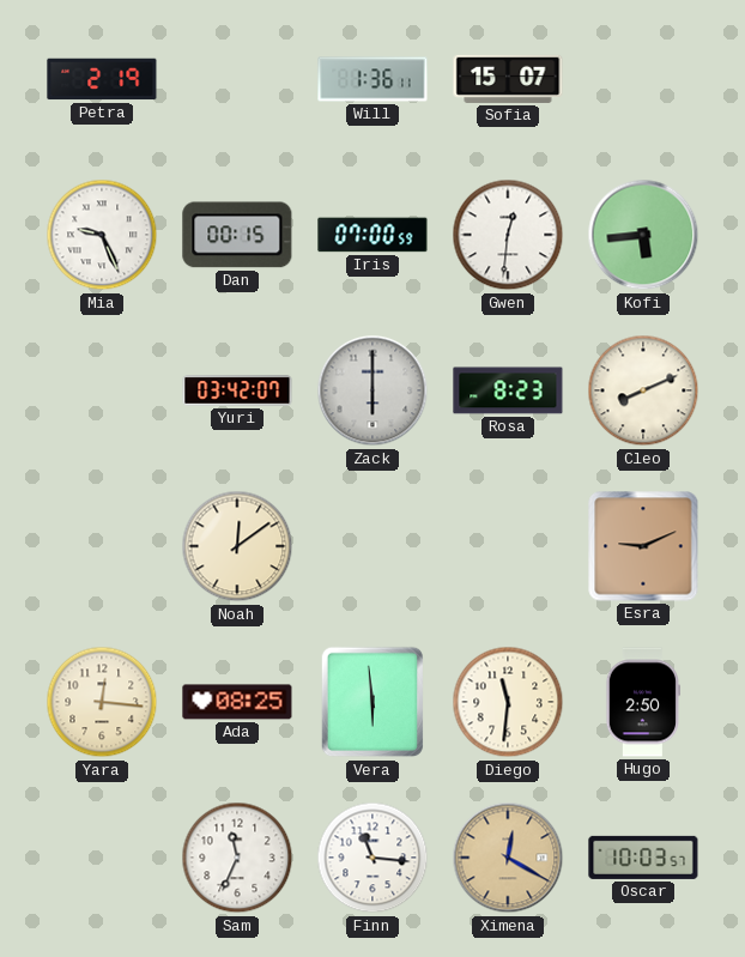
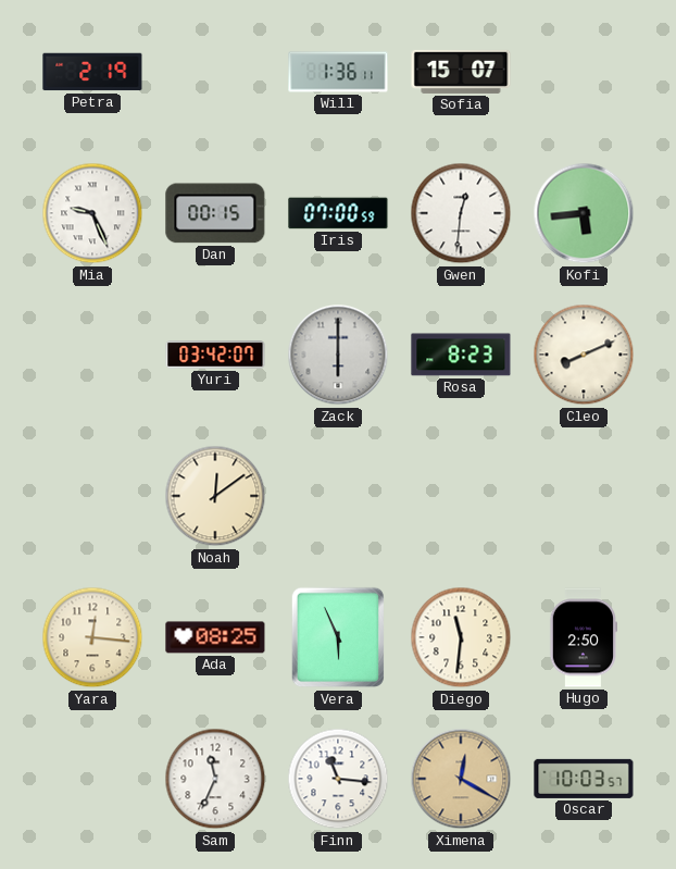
Esra: 9:11 -> none (643, 546)
Vera: 5:59 -> 5:56 (338, 637)
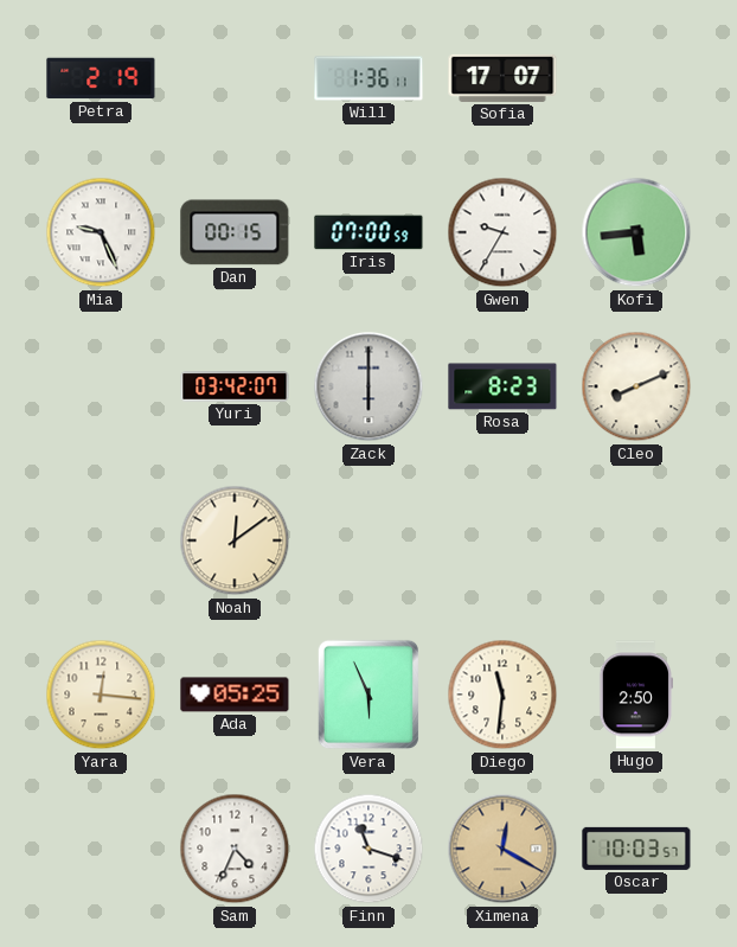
Sofia: 15:07 -> 17:07 (502, 78)
Gwen: 12:31 -> 9:35 (502, 232)
Ada: 08:25 -> 05:25 (235, 695)
Sam: 11:34 -> 4:34 (235, 849)
Finn: 11:16 -> 11:18 (368, 849)
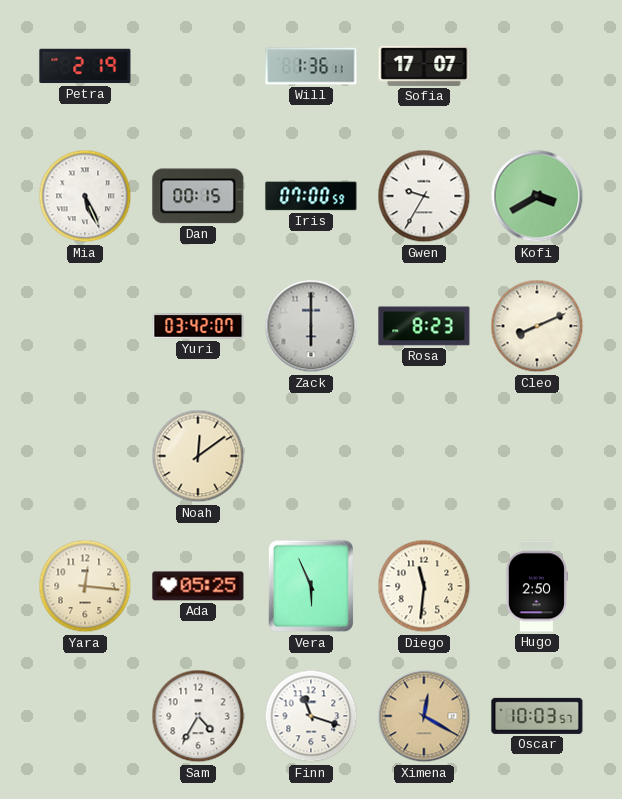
Mia: 9:26 -> 5:26 (85, 196)
Kofi: 5:44 -> 3:40 (537, 196)
Sam: 4:34 -> 4:35 (198, 716)
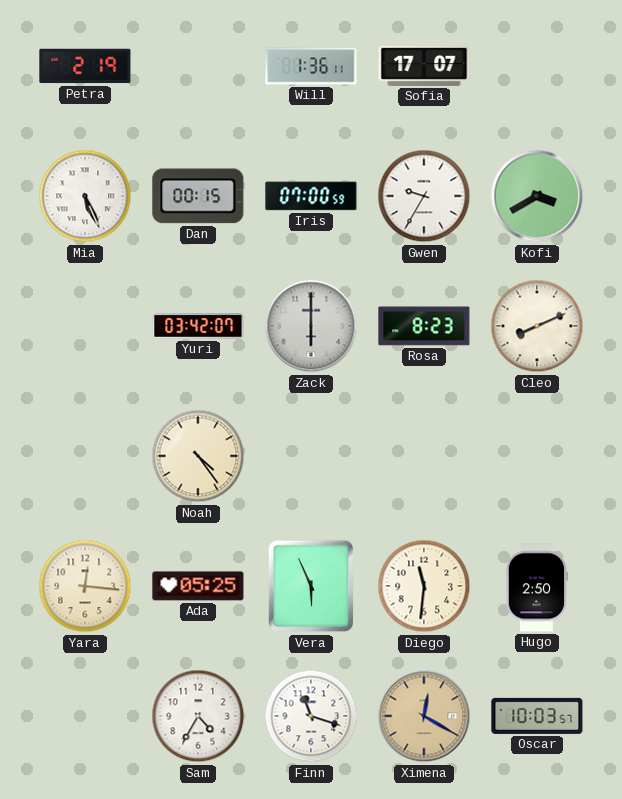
Noah: 12:09 -> 4:24 (198, 456)
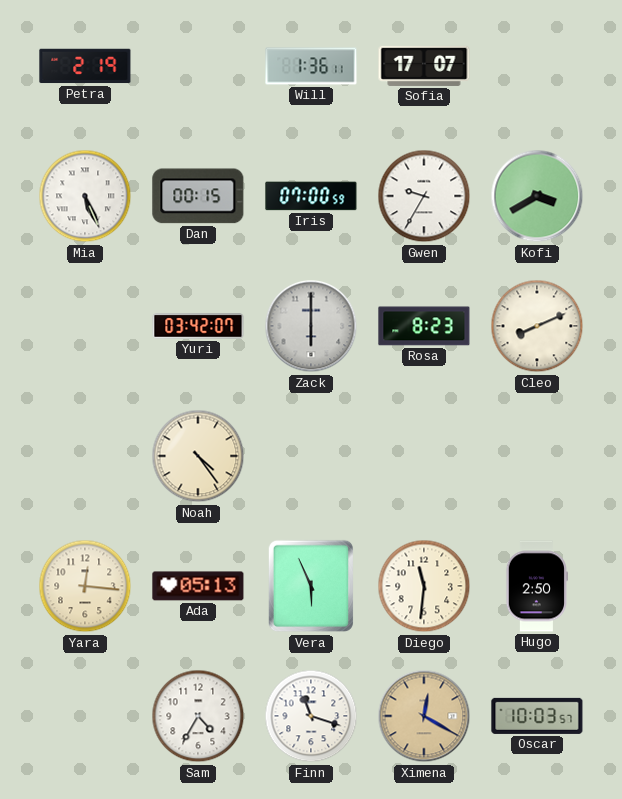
Ada: 05:25 -> 05:13 (198, 586)
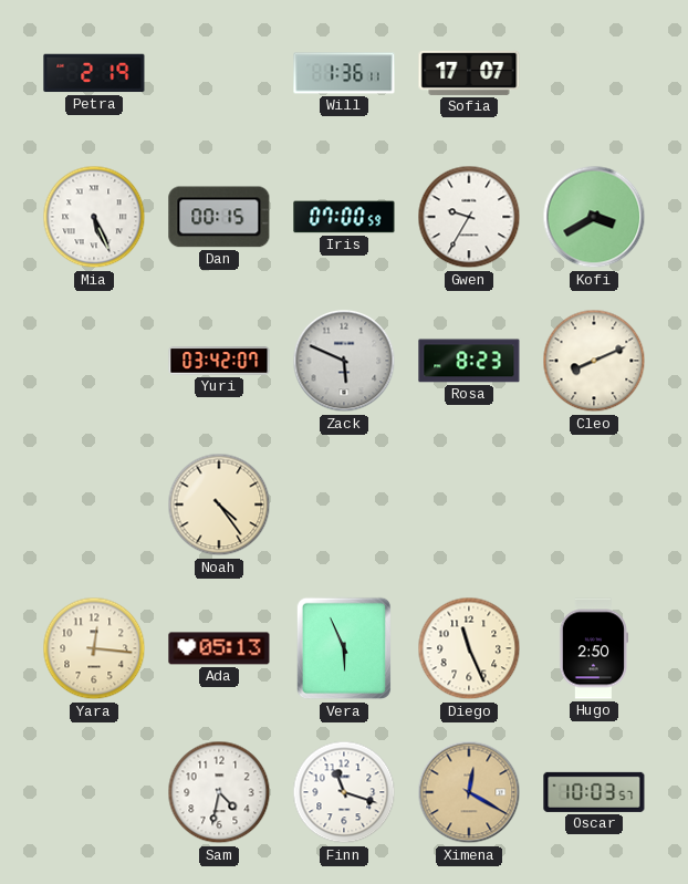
Zack: 6:00 -> 5:49 (344, 361)
Diego: 11:31 -> 11:26 (469, 648)
Sam: 4:35 -> 4:32 (219, 792)
